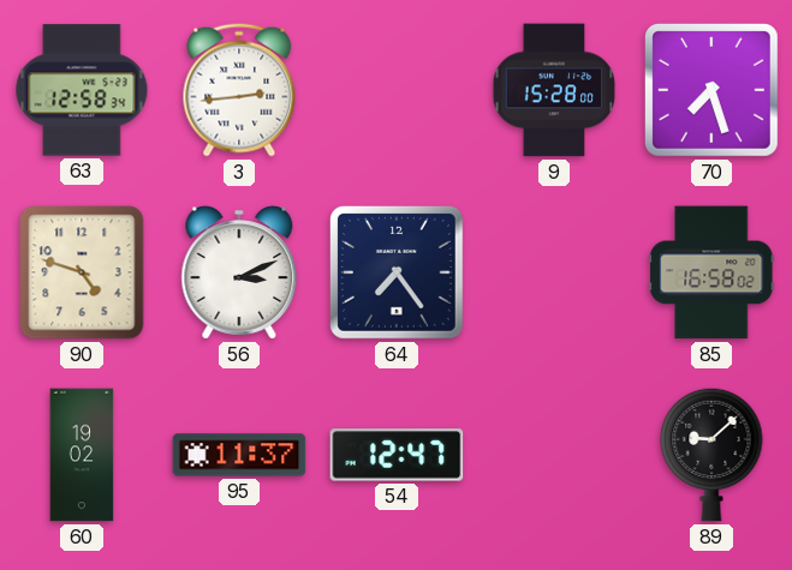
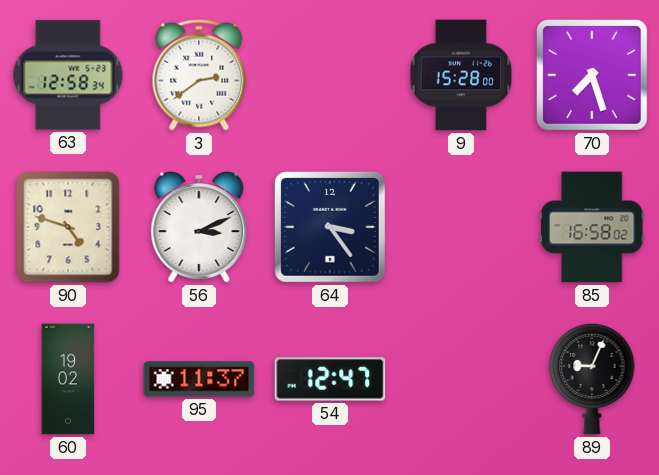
3: 2:44 -> 2:39 (199, 75)
64: 7:24 -> 3:24 (330, 227)
89: 9:08 -> 9:04 (592, 379)
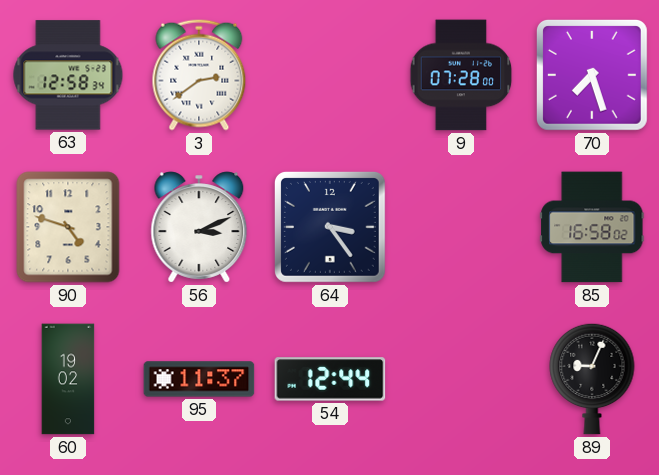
9: 15:28 -> 07:28 (461, 75)
54: 12:47 -> 12:44 (330, 379)
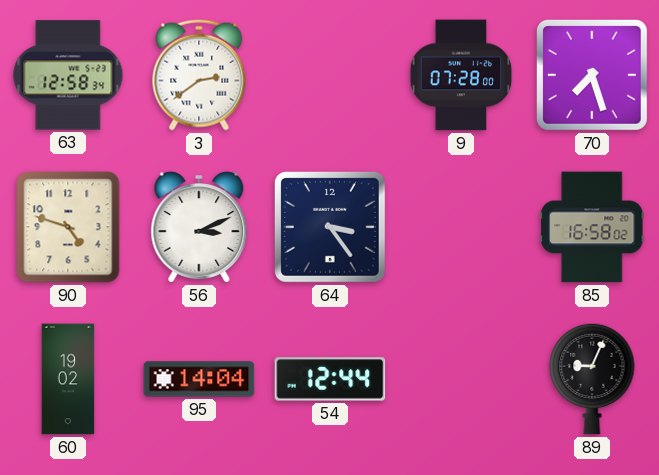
95: 11:37 -> 14:04 (199, 379)
